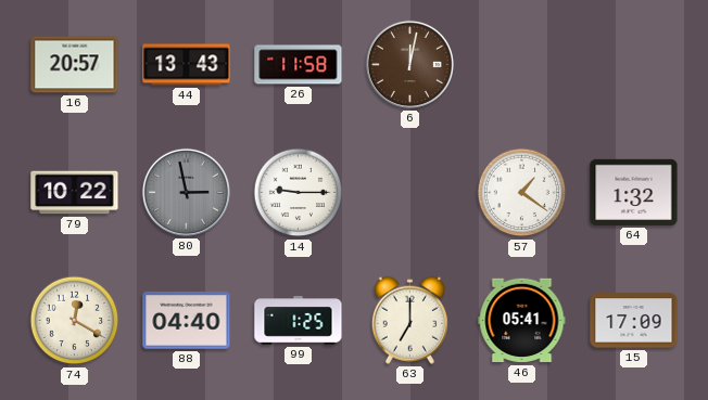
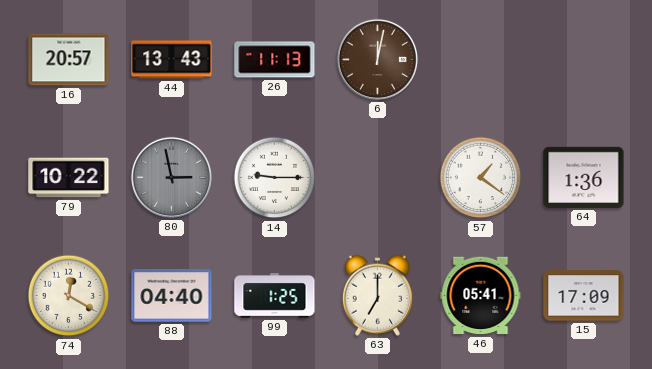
26: 11:58 -> 11:13 (275, 60)
64: 1:32 -> 1:36 (584, 177)
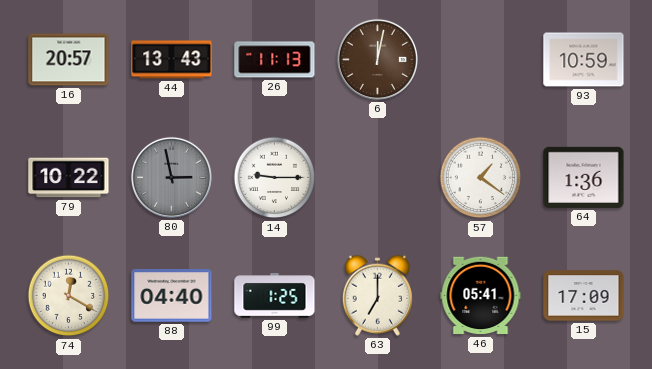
93: none -> 10:59 (584, 60)
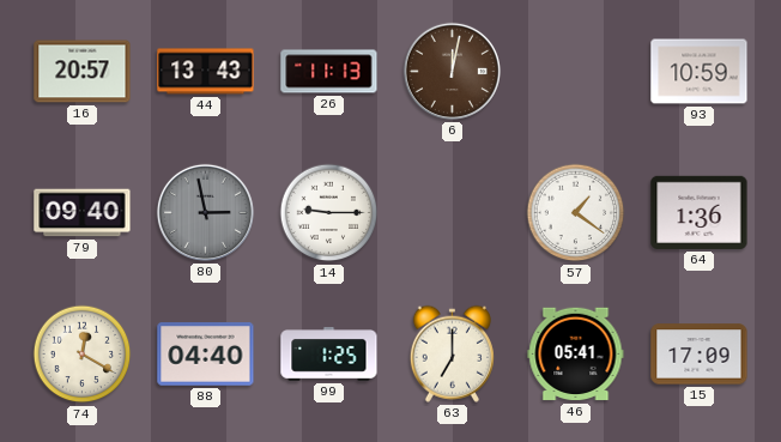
79: 10:22 -> 09:40 (83, 213)
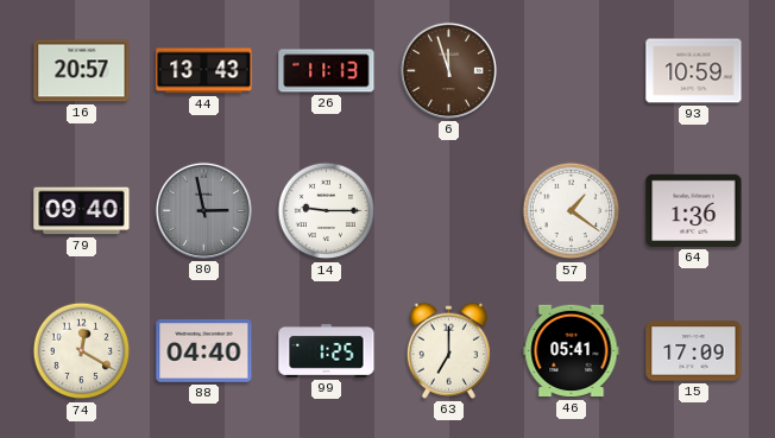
6: 12:02 -> 11:57 (448, 70)
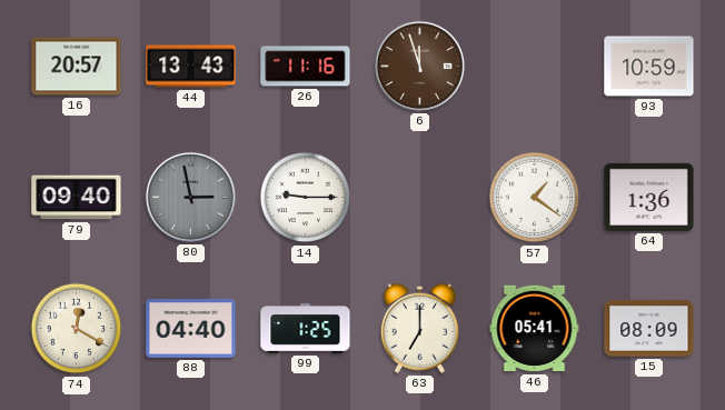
26: 11:13 -> 11:16 (306, 67)
15: 17:09 -> 08:09 (649, 329)
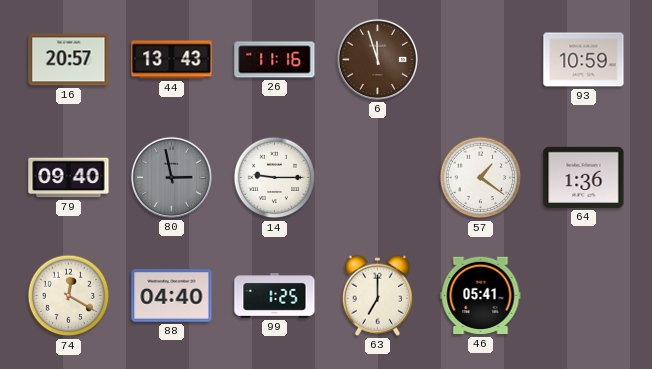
15: 08:09 -> none (649, 329)
